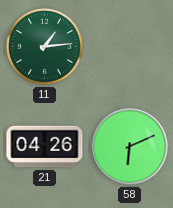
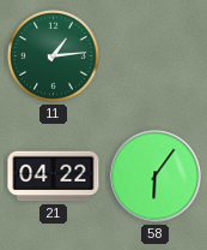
21: 04:26 -> 04:22 (54, 177)
58: 6:11 -> 6:06 (156, 177)
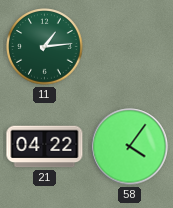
58: 6:06 -> 4:06 (130, 147)
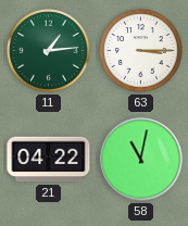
63: none -> 3:15 (141, 51)
58: 4:06 -> 11:02 (141, 160)
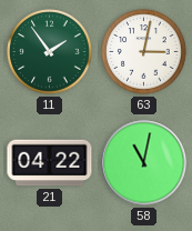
11: 1:14 -> 1:54 (50, 52)
63: 3:15 -> 3:02 (144, 52)
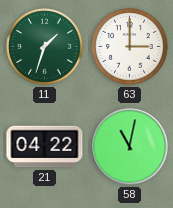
11: 1:54 -> 1:33 (45, 47)
63: 3:02 -> 3:00 (130, 47)
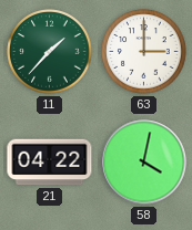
11: 1:33 -> 1:37 (50, 52)
58: 11:02 -> 4:02 (144, 163)
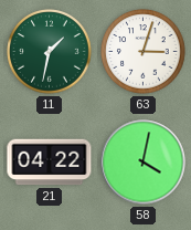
11: 1:37 -> 1:32 (50, 52)
63: 3:00 -> 3:03 (144, 52)
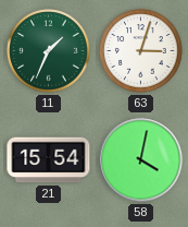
11: 1:32 -> 1:34 (49, 51)
21: 04:22 -> 15:54 (49, 160)
